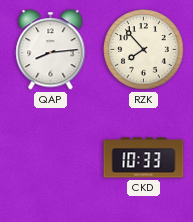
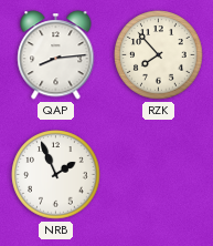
NRB: none -> 1:56 (56, 175)
CKD: 10:33 -> none (144, 158)
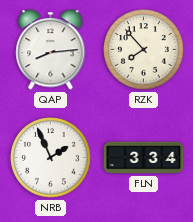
FLN: none -> 3:34 (144, 158)
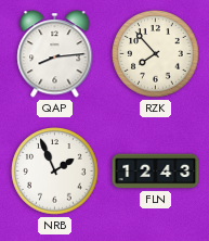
FLN: 3:34 -> 12:43 (156, 172)
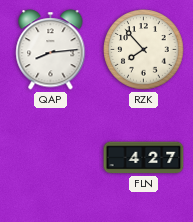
NRB: 1:56 -> none (55, 172)
FLN: 12:43 -> 4:27 (144, 158)
